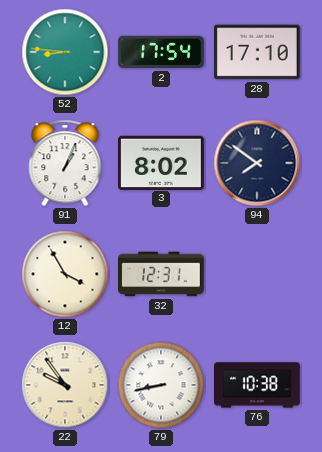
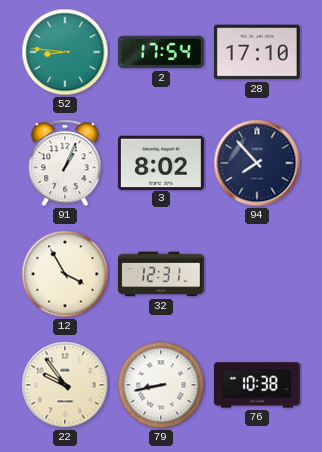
94: 7:51 -> 7:53 (257, 163)
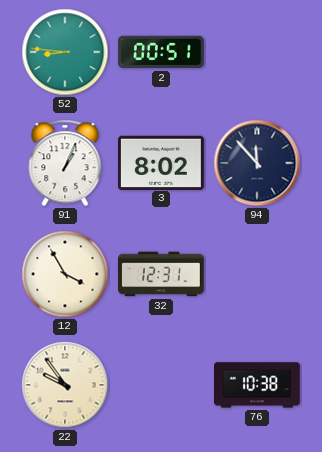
2: 17:54 -> 00:51 (162, 52)
28: 17:10 -> none (257, 52)
94: 7:53 -> 11:53 (257, 163)
79: 8:43 -> none (161, 385)
